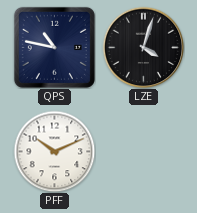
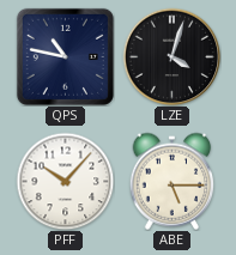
PFF: 10:11 -> 10:07 (65, 181)
ABE: none -> 5:15 (173, 181)
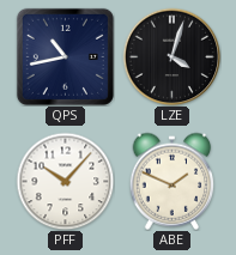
QPS: 10:47 -> 10:43 (65, 56)
ABE: 5:15 -> 1:49 (173, 181)
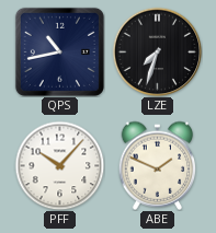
LZE: 4:03 -> 7:33 (157, 51)
